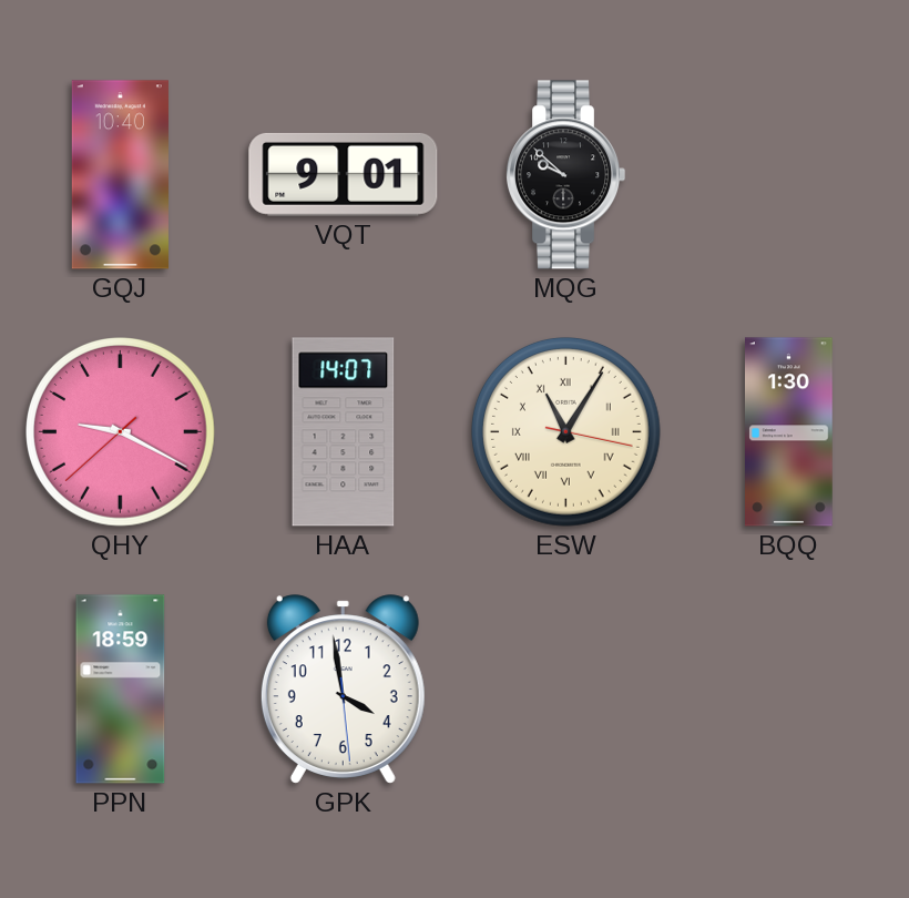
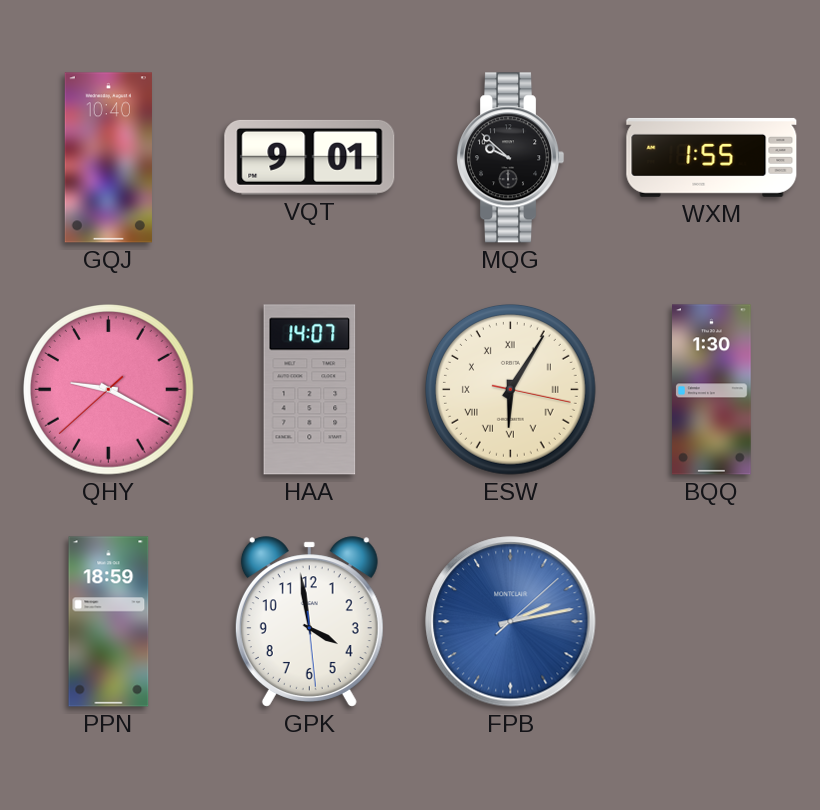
WXM: none -> 1:55 (712, 157)
ESW: 11:05 -> 6:05 (511, 390)
FPB: none -> 2:13 (511, 622)
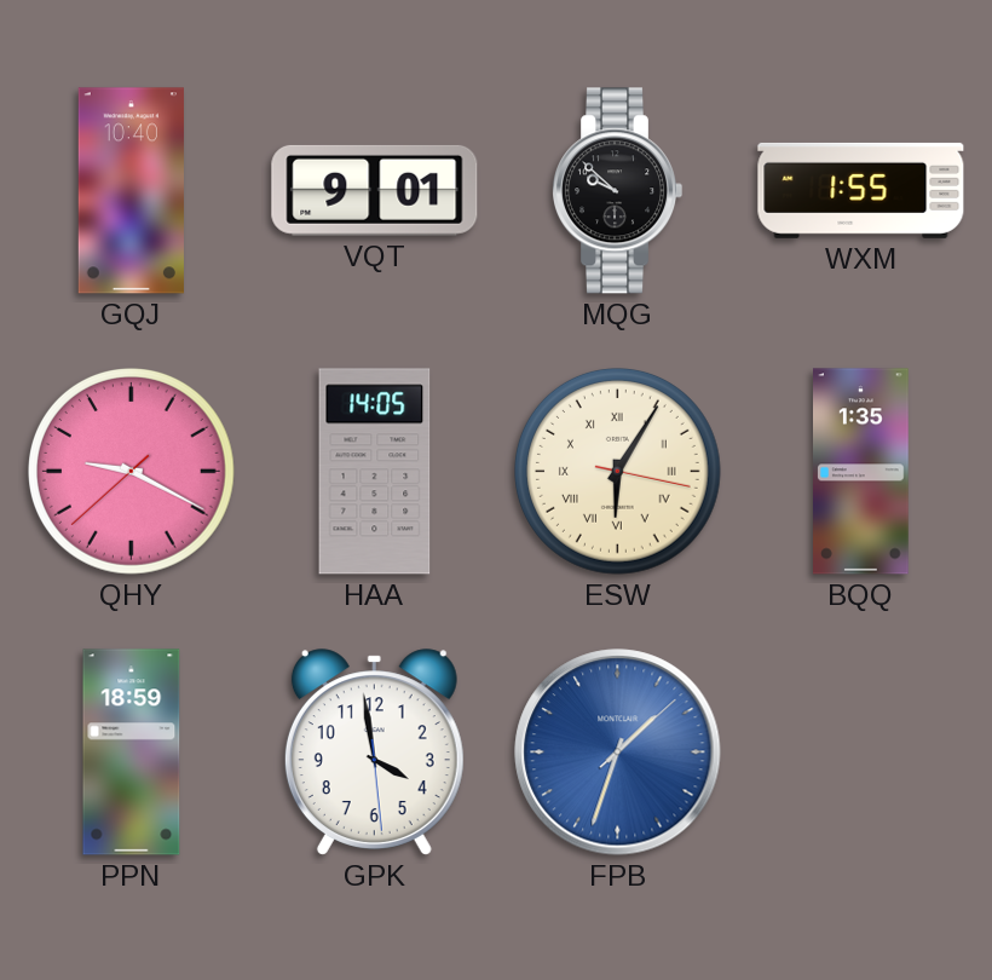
HAA: 14:07 -> 14:05 (375, 472)
BQQ: 1:30 -> 1:35 (861, 472)
FPB: 2:13 -> 1:33 (618, 753)
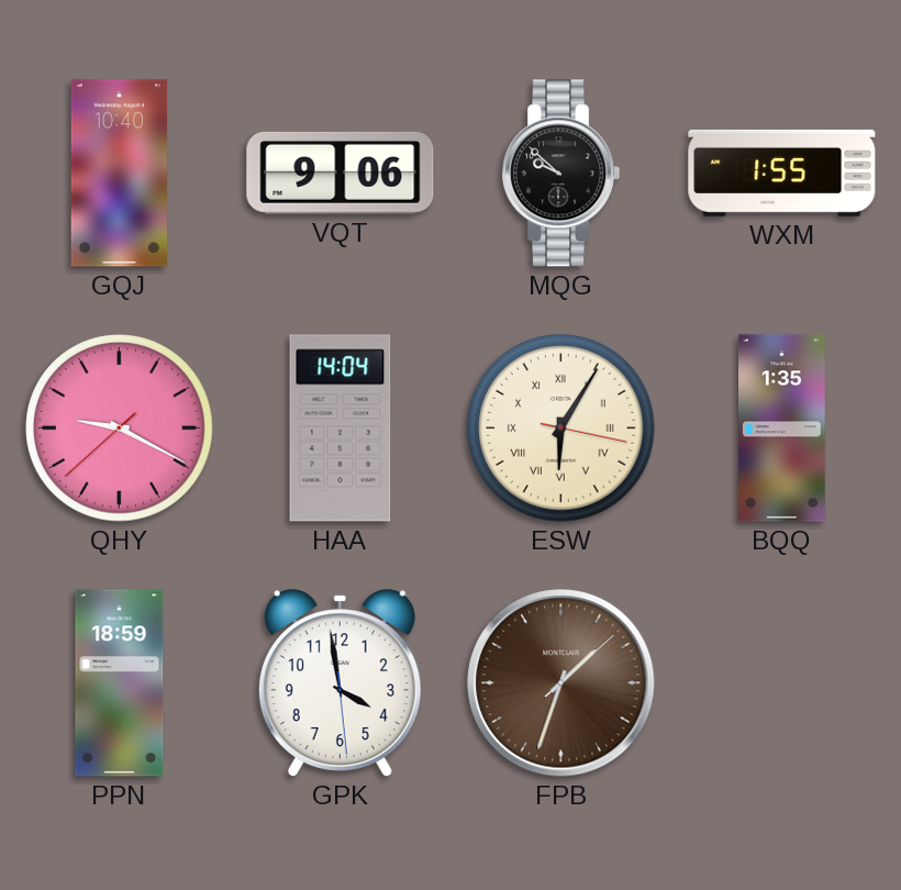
VQT: 9:01 -> 9:06 (341, 173)
HAA: 14:05 -> 14:04 (341, 429)
FPB dial: blue -> brown (561, 683)
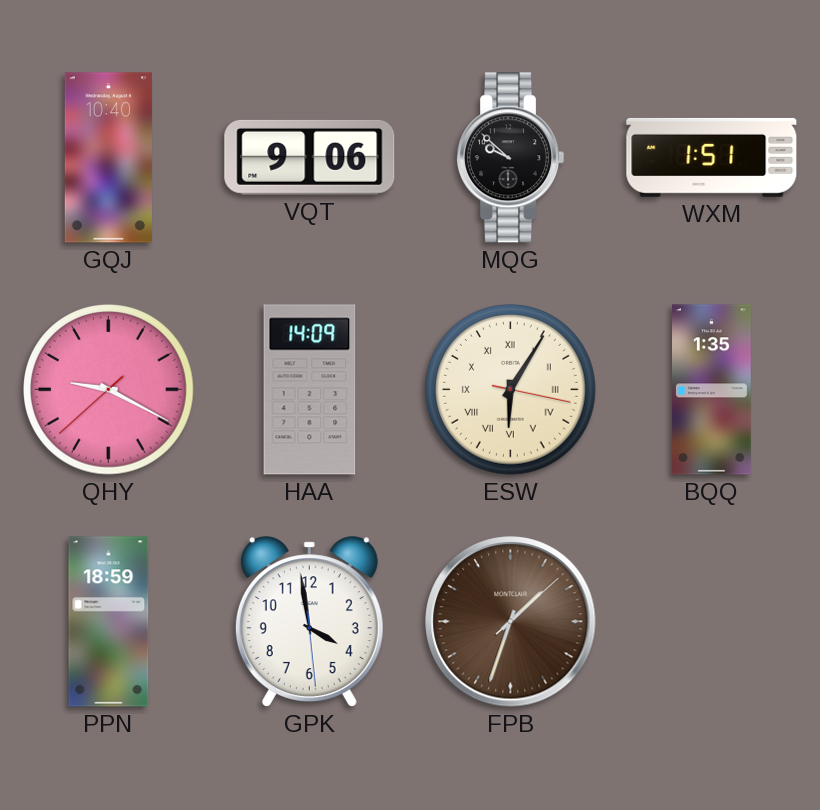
WXM: 1:55 -> 1:51 (712, 157)
HAA: 14:04 -> 14:09 (310, 390)
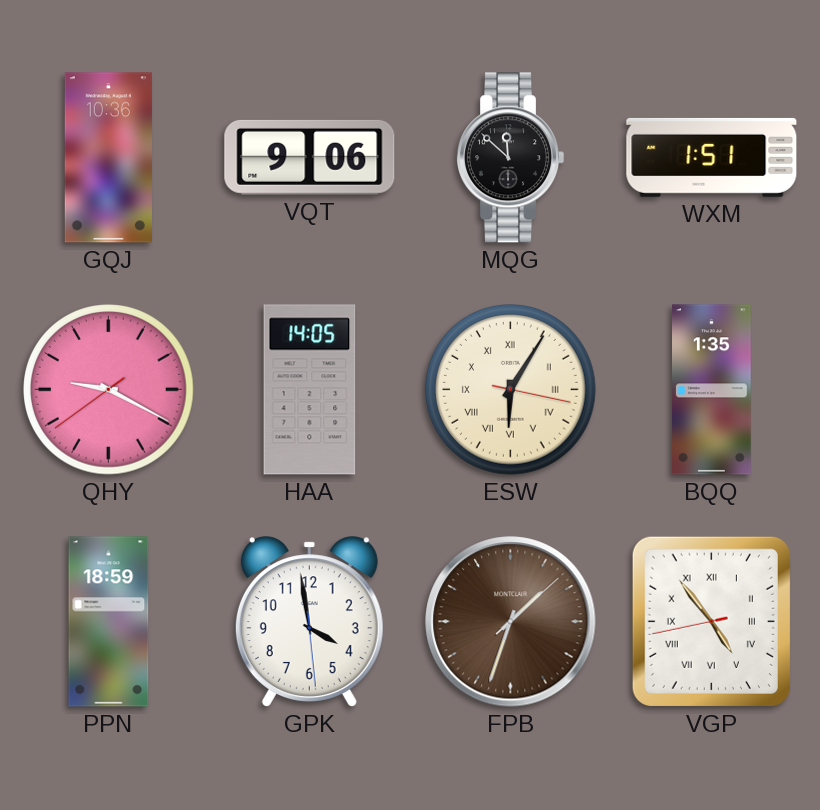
GQJ: 10:40 -> 10:36 (108, 158)
MQG: 9:52 -> 11:52 (511, 158)
QHY: 9:19:38 -> 9:19:39 (109, 390)
HAA: 14:09 -> 14:05 (310, 390)
VGP: none -> 4:53 (711, 621)
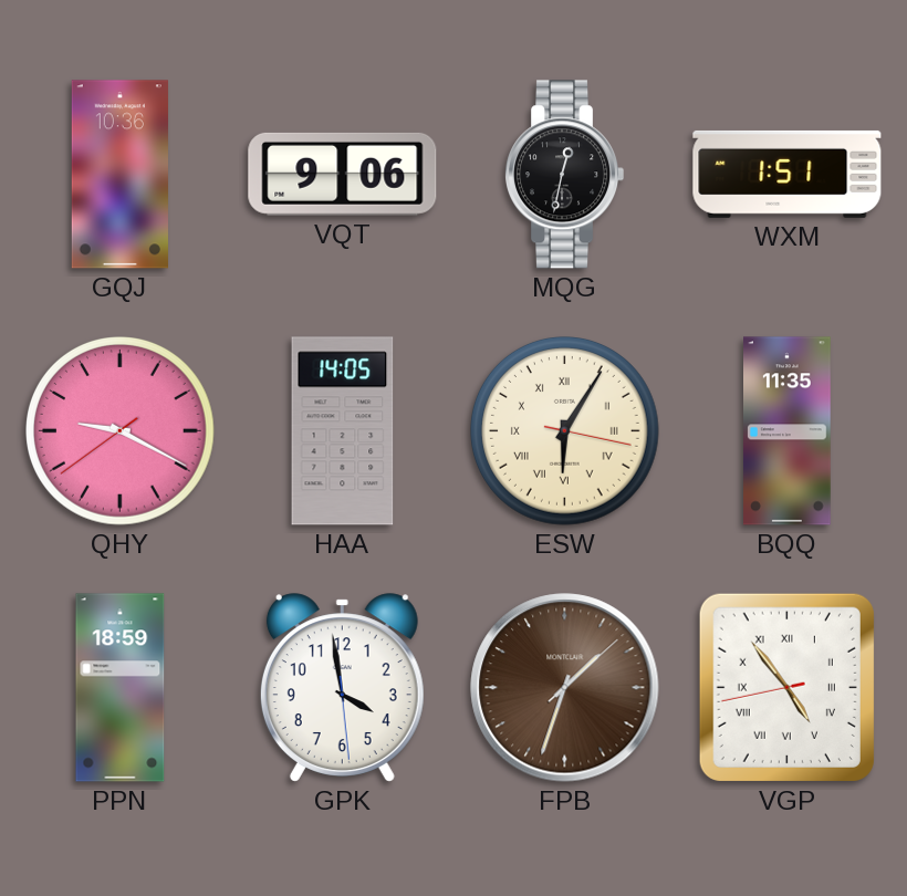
MQG: 11:52 -> 12:32 (565, 175)
BQQ: 1:35 -> 11:35 (788, 431)
